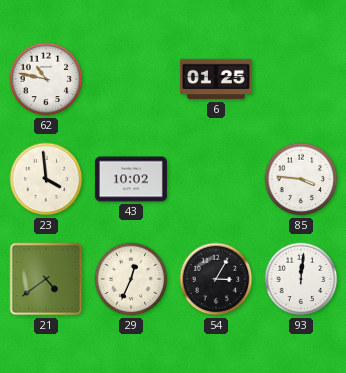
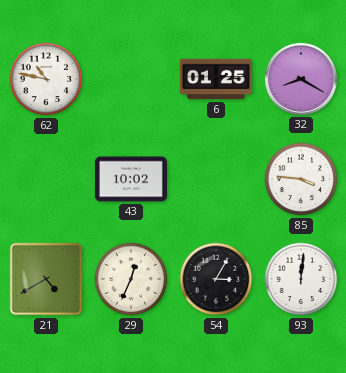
32: none -> 8:20 (301, 79)
23: 3:59 -> none (46, 179)
21: 4:39 -> 4:40 (46, 279)
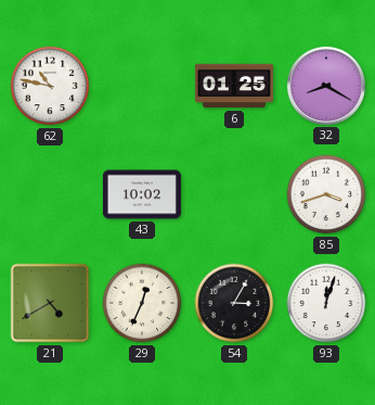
85: 3:46 -> 3:42 (326, 194)
93: 12:01 -> 12:03 (326, 303)
